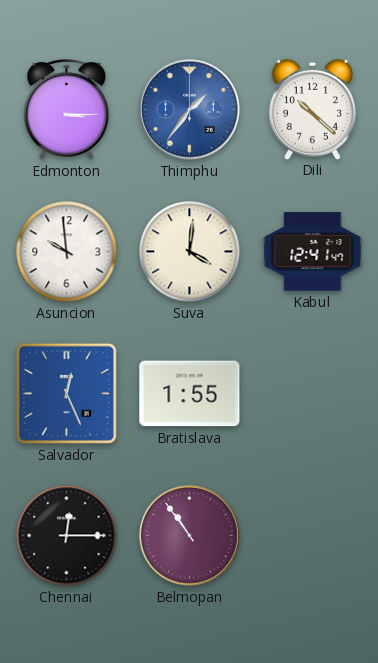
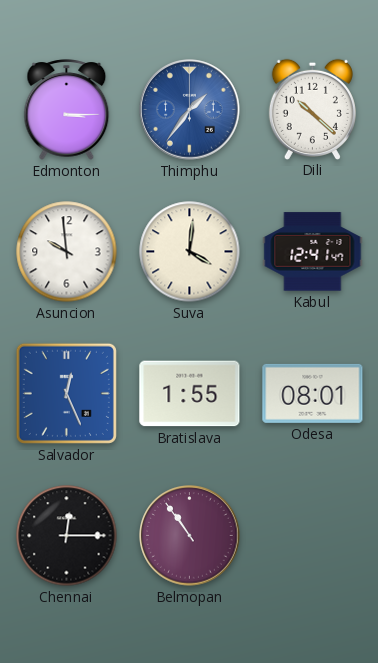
Odesa: none -> 08:01 (313, 393)
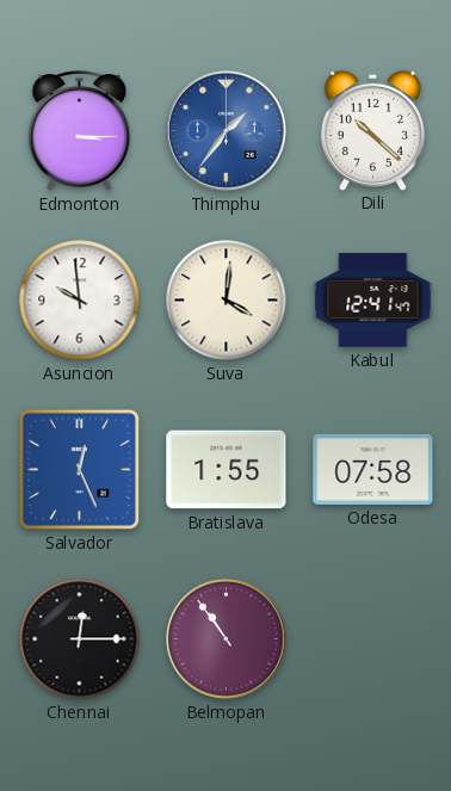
Odesa: 08:01 -> 07:58 (373, 469)
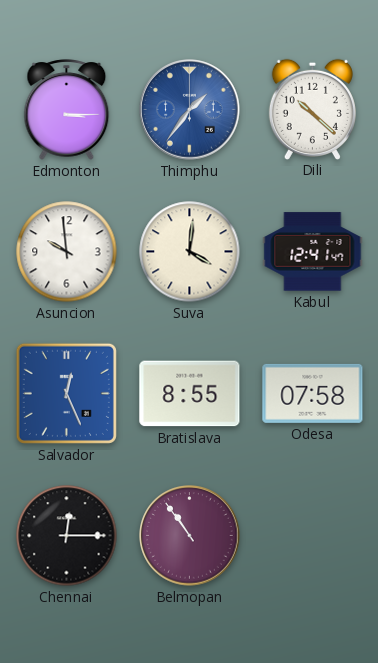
Bratislava: 1:55 -> 8:55 (190, 394)
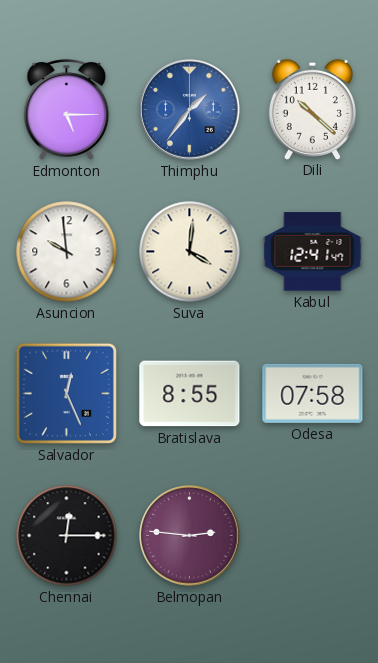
Edmonton: 3:15 -> 5:15 (67, 110)
Belmopan: 10:54 -> 2:46 (190, 536)
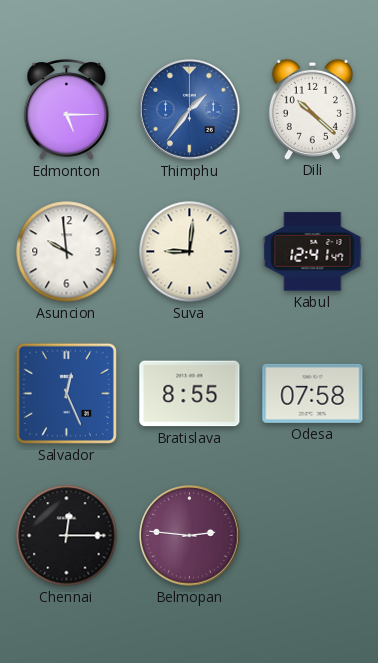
Suva: 4:01 -> 9:01 (190, 252)
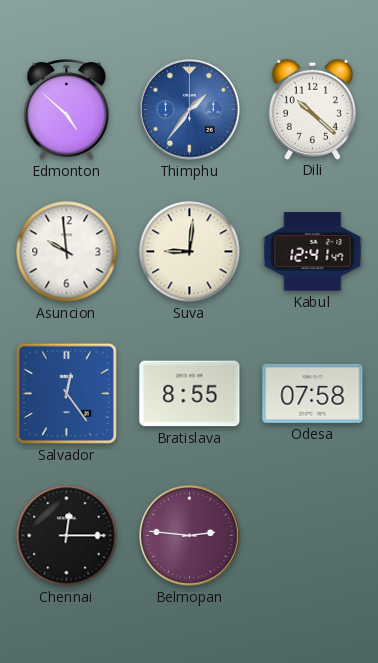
Edmonton: 5:15 -> 4:52 (67, 110)
Salvador: 12:26 -> 12:24 (66, 393)
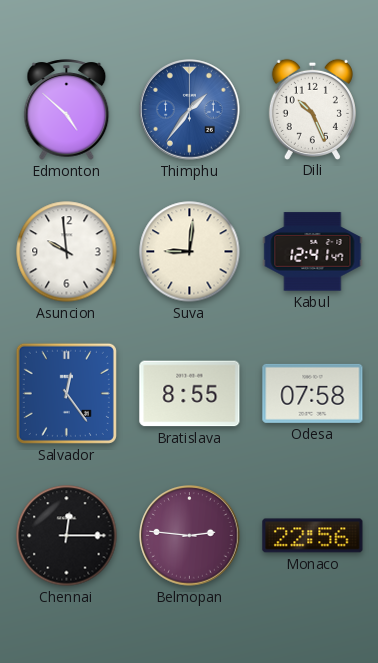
Dili: 10:22 -> 10:26 (312, 109)
Monaco: none -> 22:56 (313, 536)
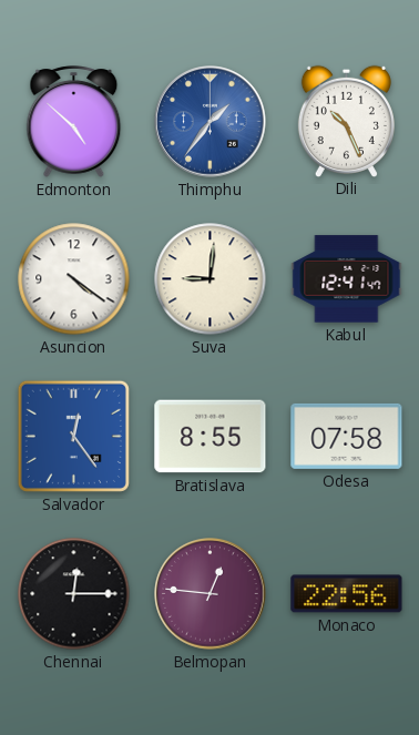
Asuncion: 9:59 -> 4:21 (74, 279)
Belmopan: 2:46 -> 12:46 (211, 594)
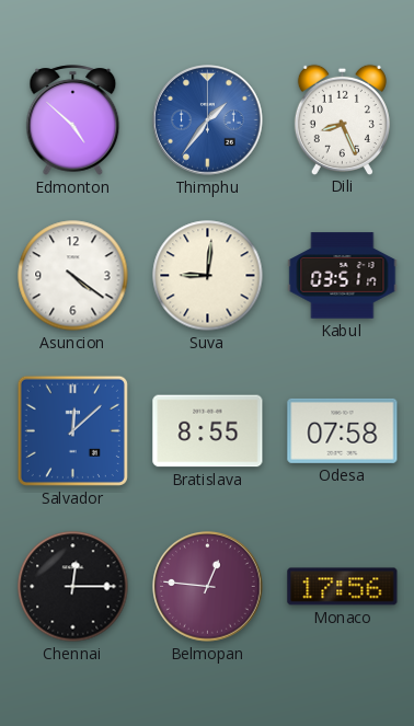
Dili: 10:26 -> 8:26 (342, 119)
Kabul: 12:41 -> 03:51 (343, 276)
Salvador: 12:24 -> 12:08 (72, 430)
Monaco: 22:56 -> 17:56 (343, 587)
